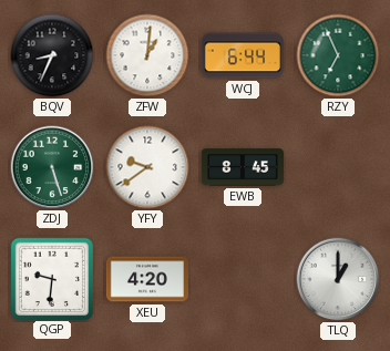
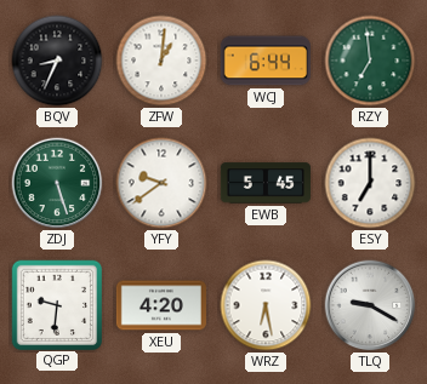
RZY: 6:56 -> 6:59 (370, 61)
EWB: 8:45 -> 5:45 (266, 183)
ESY: none -> 7:00 (370, 183)
WRZ: none -> 6:28 (266, 305)
TLQ: 1:00 -> 9:20 (370, 305)
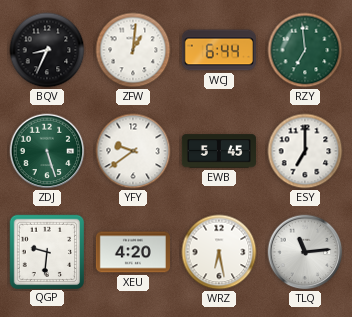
TLQ: 9:20 -> 11:14 (305, 252)
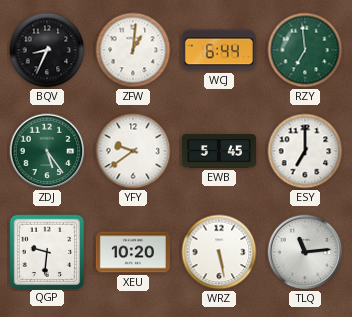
ZDJ: 5:27 -> 5:24 (47, 151)
XEU: 4:20 -> 10:20 (133, 252)
WRZ: 6:28 -> 5:28 (219, 252)
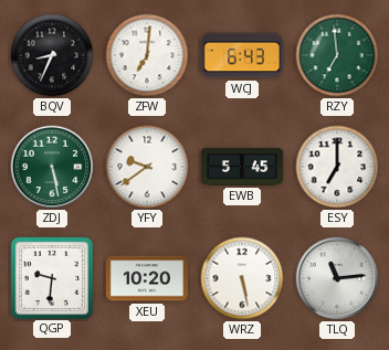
ZFW: 1:01 -> 7:01 (147, 55)
WCJ: 6:44 -> 6:43 (242, 55)
ZDJ: 5:24 -> 5:28 (52, 167)
